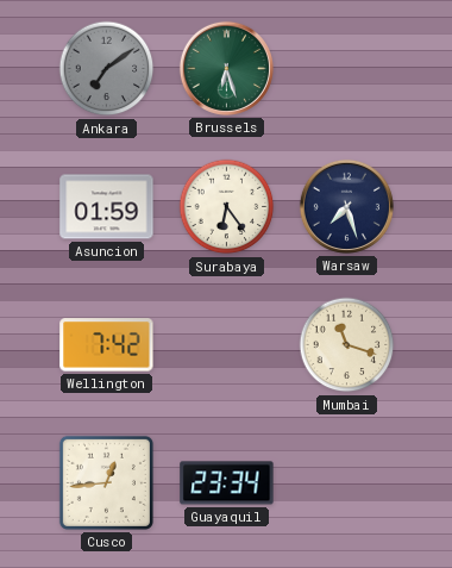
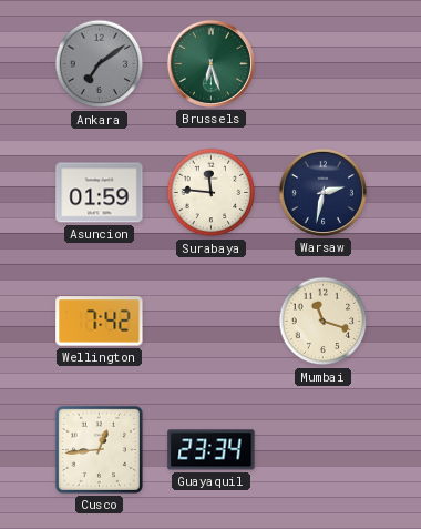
Surabaya: 6:24 -> 11:46 (212, 193)
Warsaw: 7:27 -> 2:32 (322, 192)
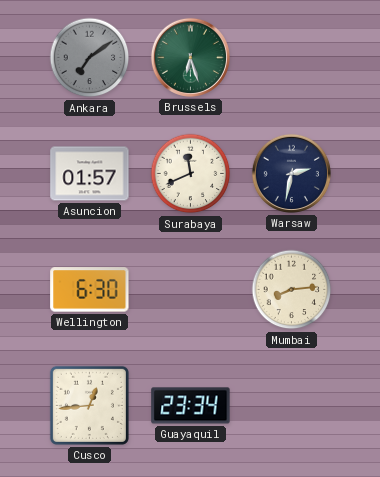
Asuncion: 01:59 -> 01:57 (90, 174)
Surabaya: 11:46 -> 11:41 (191, 174)
Wellington: 7:42 -> 6:30 (90, 290)
Mumbai: 11:18 -> 8:14 (292, 290)
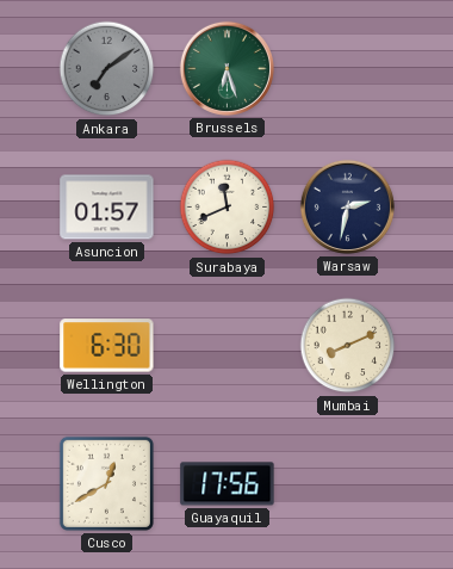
Mumbai: 8:14 -> 8:11 (348, 346)
Cusco: 12:44 -> 12:40 (106, 483)
Guayaquil: 23:34 -> 17:56 (228, 484)
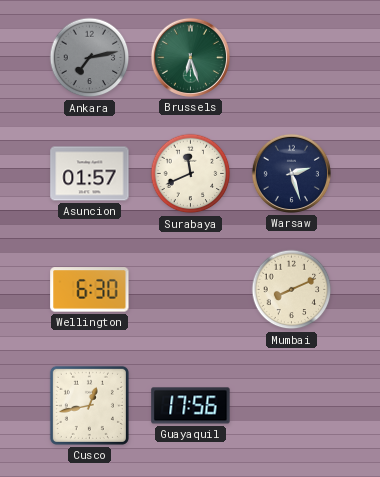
Ankara: 7:09 -> 7:13 (90, 58)
Warsaw: 2:32 -> 2:27 (291, 173)
Cusco: 12:40 -> 12:43 (89, 405)
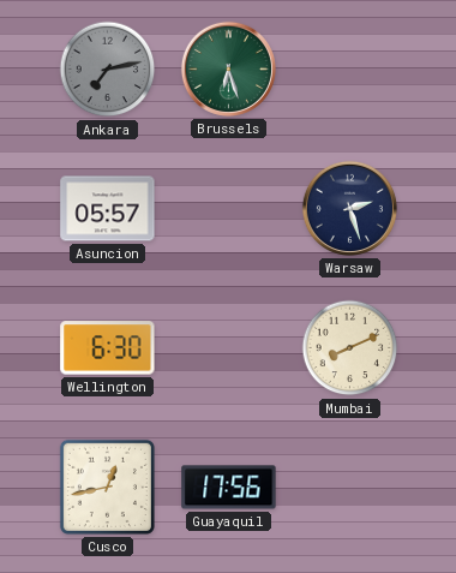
Asuncion: 01:57 -> 05:57 (108, 209)
Surabaya: 11:41 -> none (191, 174)
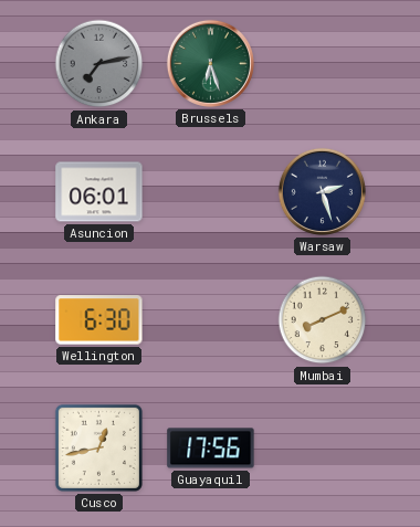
Asuncion: 05:57 -> 06:01 (99, 192)
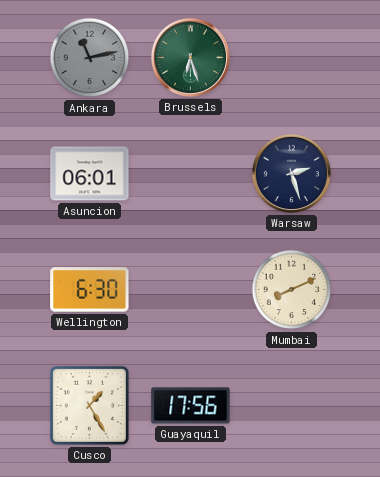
Ankara: 7:13 -> 11:13 (90, 58)
Cusco: 12:43 -> 1:25 (89, 405)
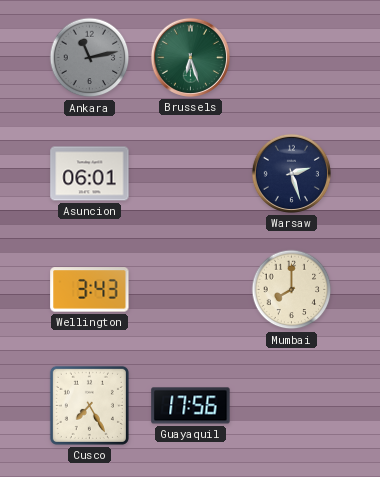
Wellington: 6:30 -> 3:43 (90, 290)
Mumbai: 8:11 -> 8:00 (292, 290)
Cusco: 1:25 -> 7:25 (89, 405)
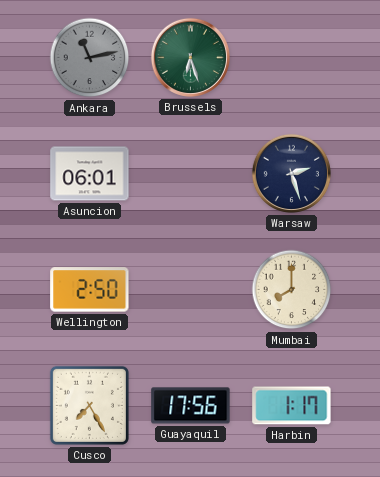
Wellington: 3:43 -> 2:50 (90, 290)
Harbin: none -> 1:17 (292, 406)
